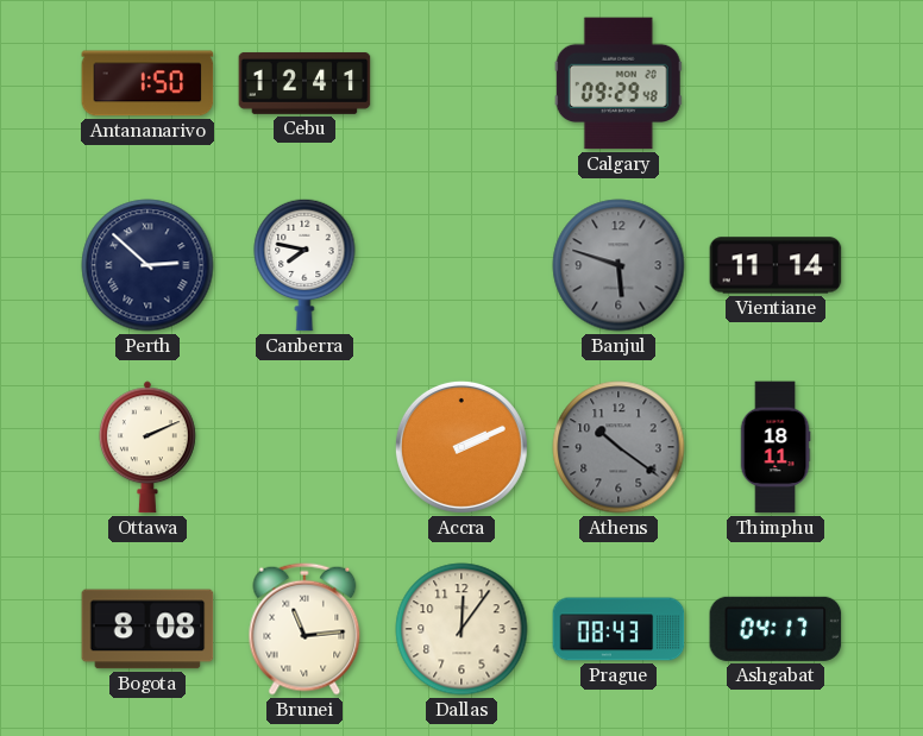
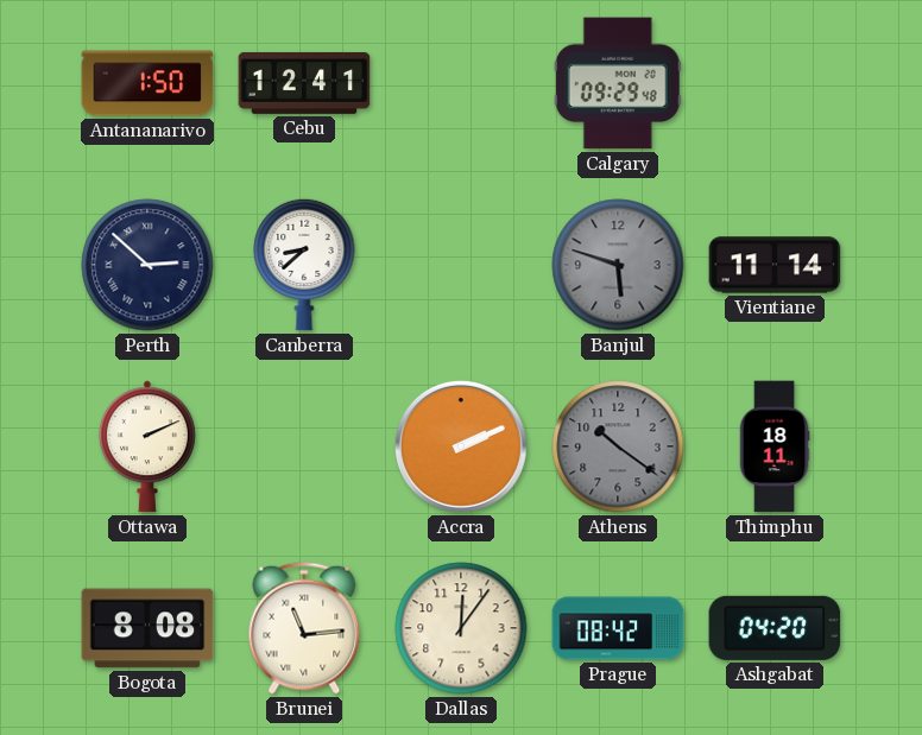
Canberra: 7:47 -> 8:38 (304, 265)
Prague: 08:43 -> 08:42 (618, 628)
Ashgabat: 04:17 -> 04:20 (775, 628)
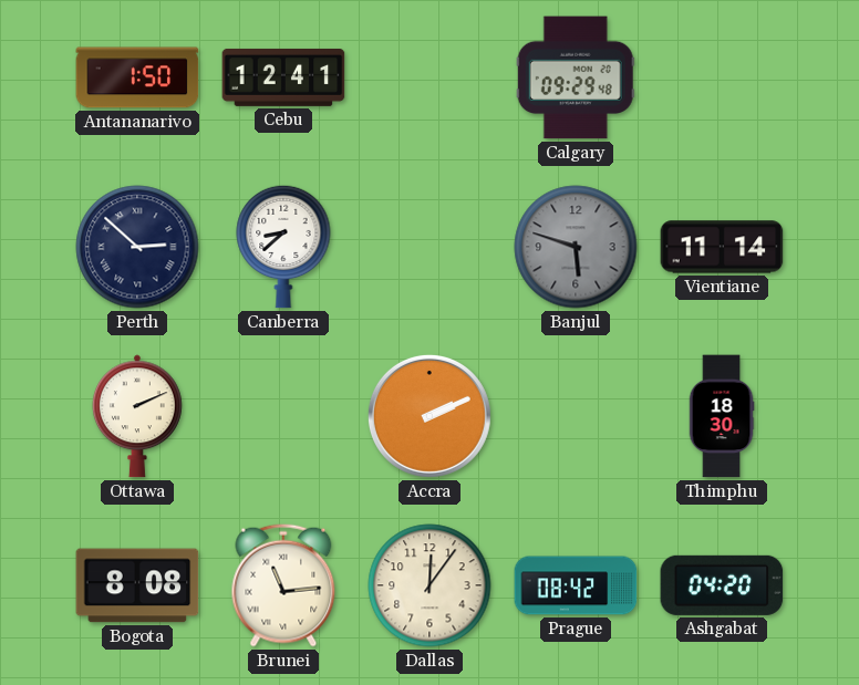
Athens: 10:21 -> none (618, 446)
Thimphu: 18:11 -> 18:30 (722, 416)
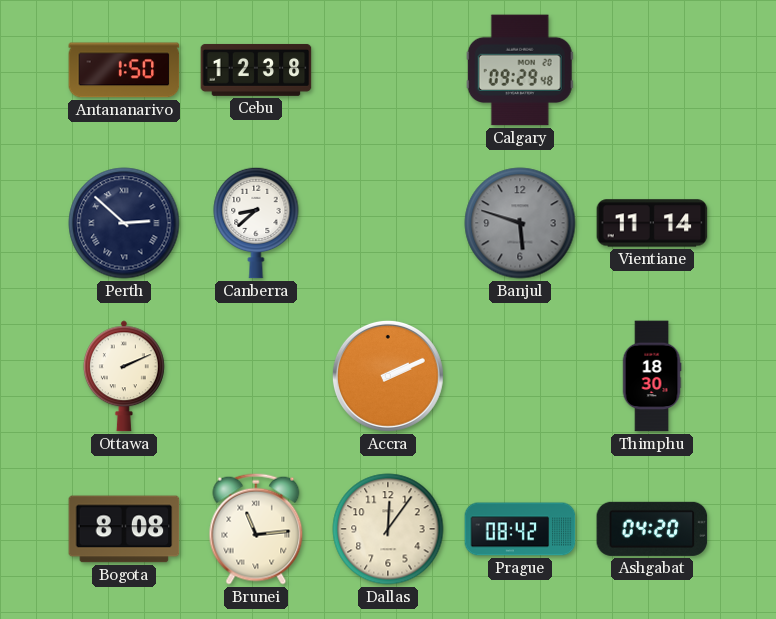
Cebu: 12:41 -> 12:38 (256, 70)
